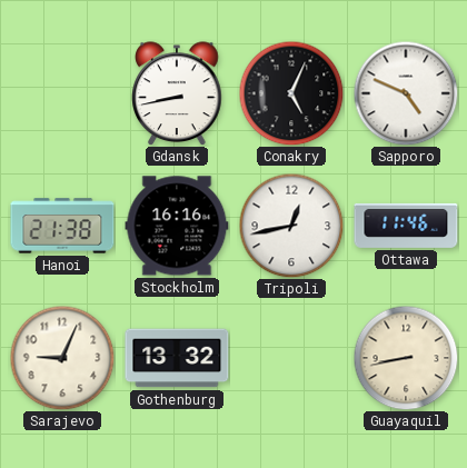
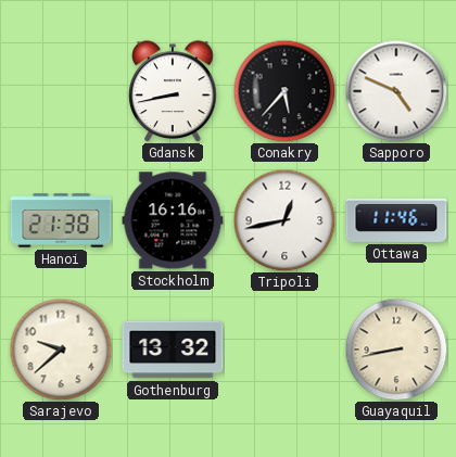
Conakry: 5:04 -> 5:37 (284, 91)
Sarajevo: 9:04 -> 9:38 (61, 350)
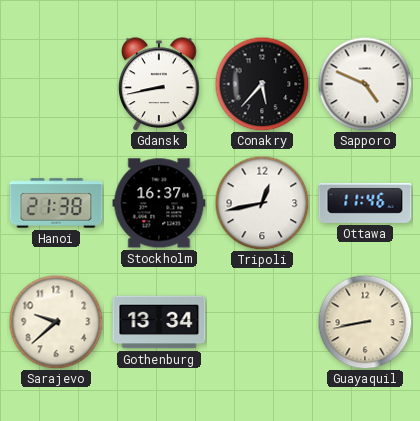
Stockholm: 16:16 -> 16:37 (159, 203)
Gothenburg: 13:32 -> 13:34 (159, 322)
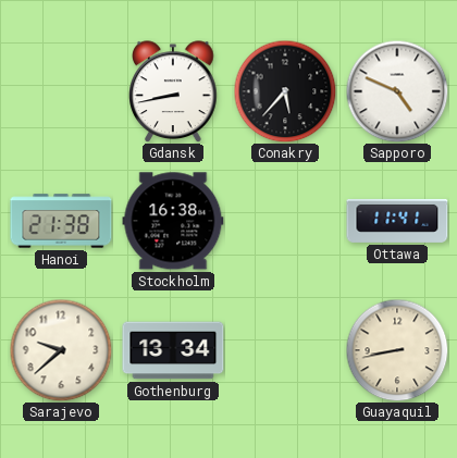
Stockholm: 16:37 -> 16:38 (173, 221)
Tripoli: 12:43 -> none (262, 203)
Ottawa: 11:46 -> 11:41 (397, 221)
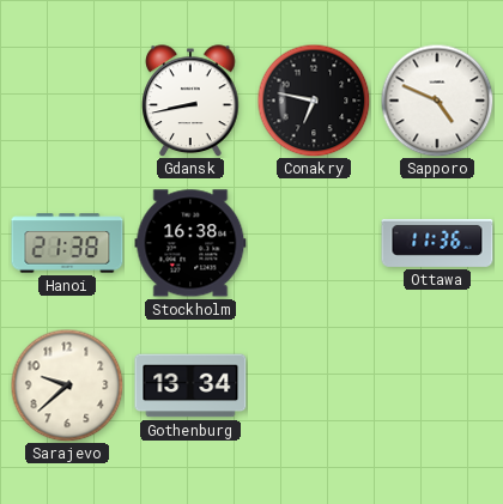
Conakry: 5:37 -> 6:47 (314, 101)
Ottawa: 11:41 -> 11:36 (437, 243)
Guayaquil: 8:43 -> none (397, 350)
